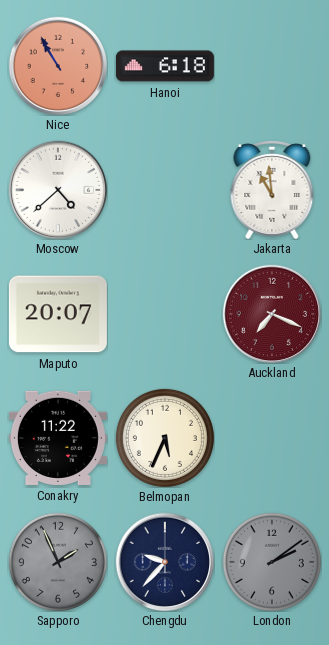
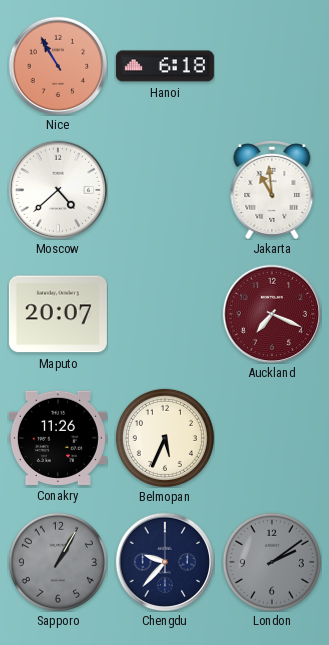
Conakry: 11:22 -> 11:26 (58, 438)
Sapporo: 1:56 -> 1:05 (58, 562)
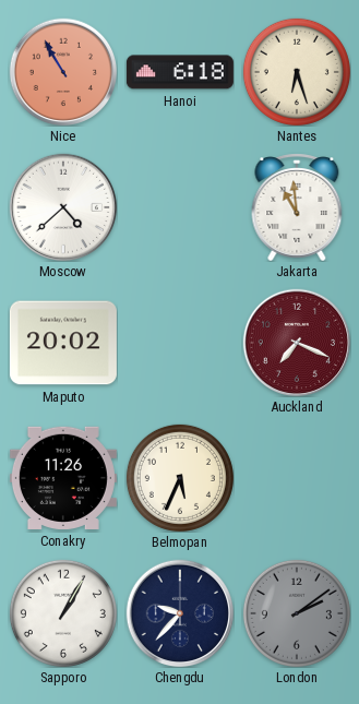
Nantes: none -> 6:27 (297, 72)
Maputo: 20:07 -> 20:02 (63, 343)
Sapporo dial: grey -> white (63, 613)
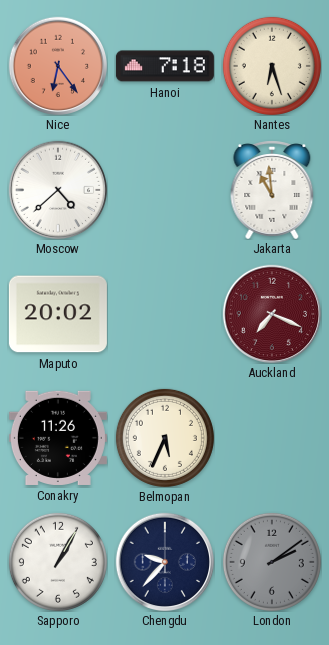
Nice: 10:55 -> 6:24 (58, 66)
Hanoi: 6:18 -> 7:18 (165, 66)
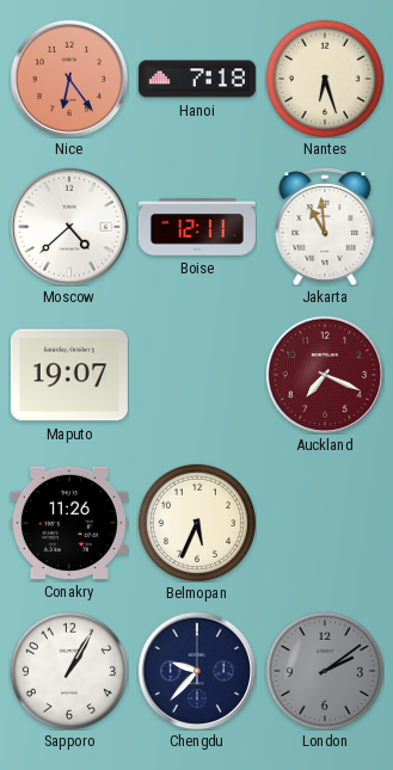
Boise: none -> 12:11 (197, 227)
Maputo: 20:02 -> 19:07 (69, 375)
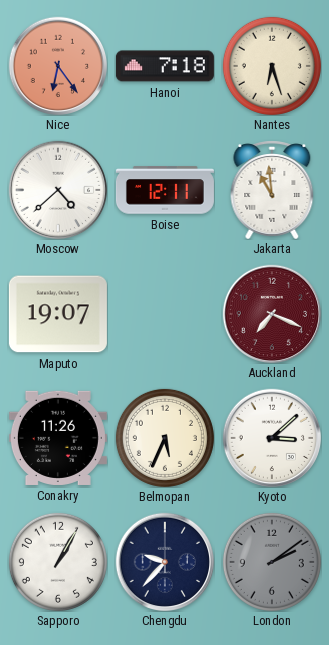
Kyoto: none -> 3:08 (272, 438)
